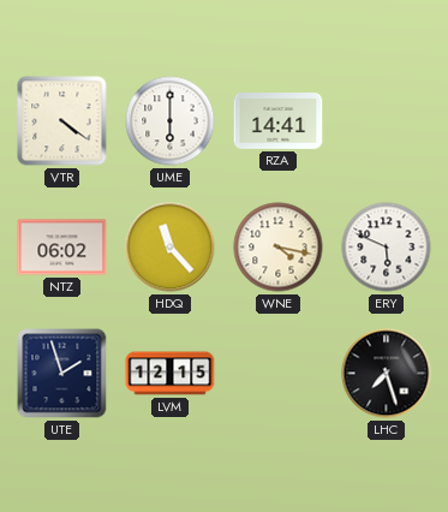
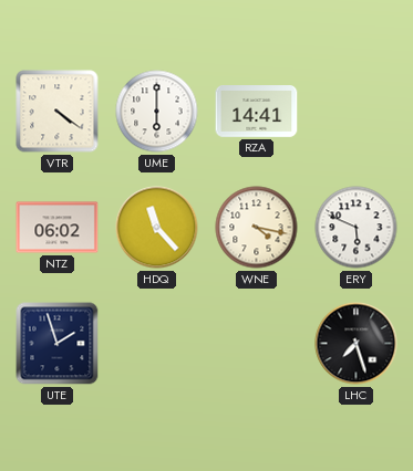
LVM: 12:15 -> none (171, 374)
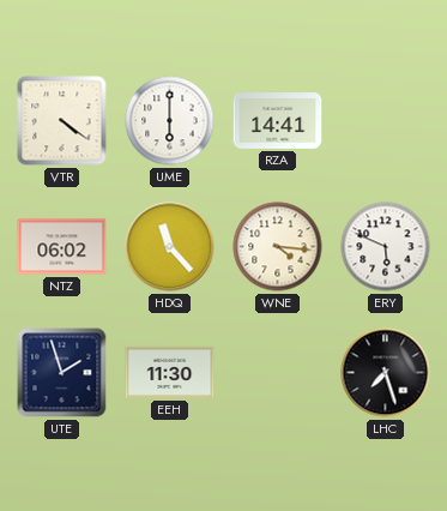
WNE: 4:17 -> 4:16 (278, 247)
EEH: none -> 11:30 (170, 372)
